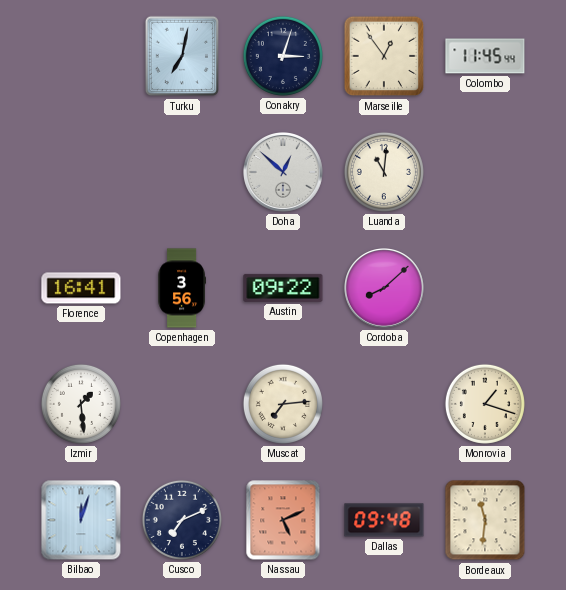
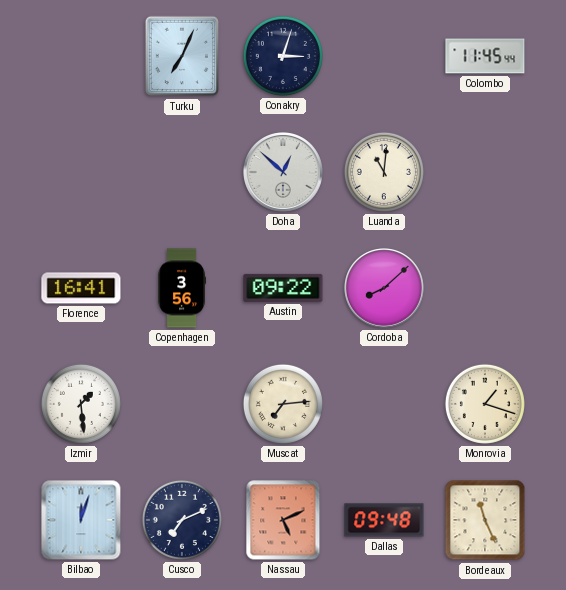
Turku: 7:02 -> 7:04 (181, 56)
Marseille: 12:54 -> none (384, 56)
Bordeaux: 11:31 -> 11:26 (485, 520)
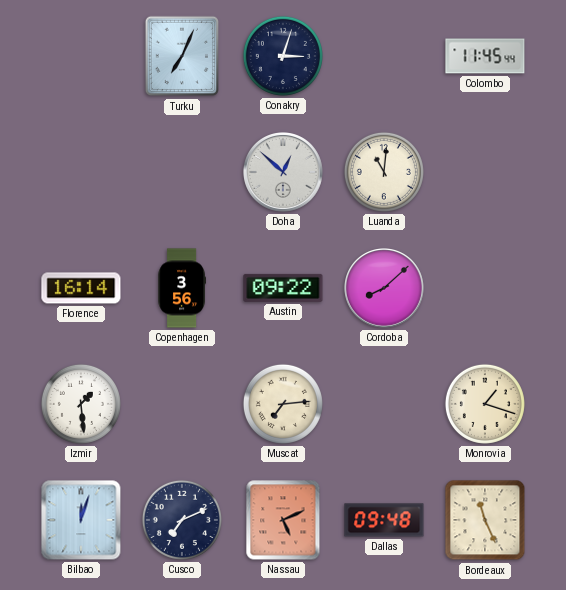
Florence: 16:41 -> 16:14 (81, 288)
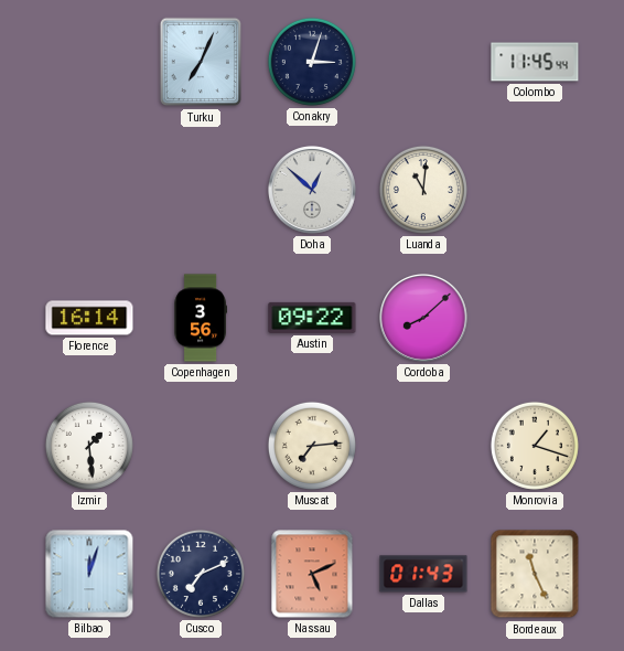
Dallas: 09:48 -> 01:43 (423, 574)
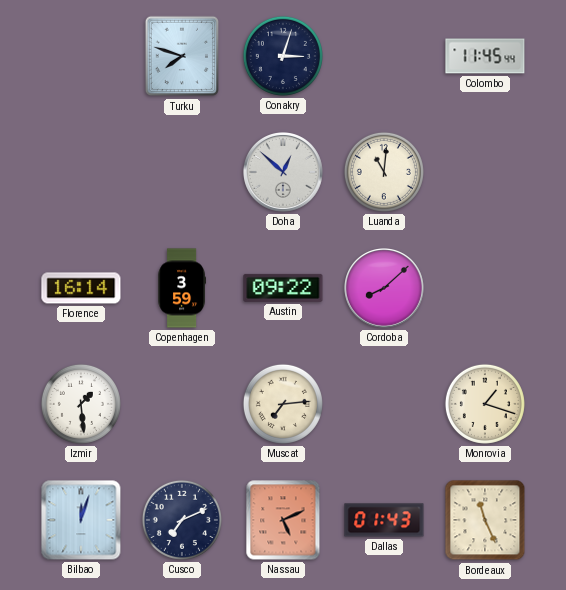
Turku: 7:04 -> 7:48 (181, 56)
Copenhagen: 3:56 -> 3:59 (181, 288)
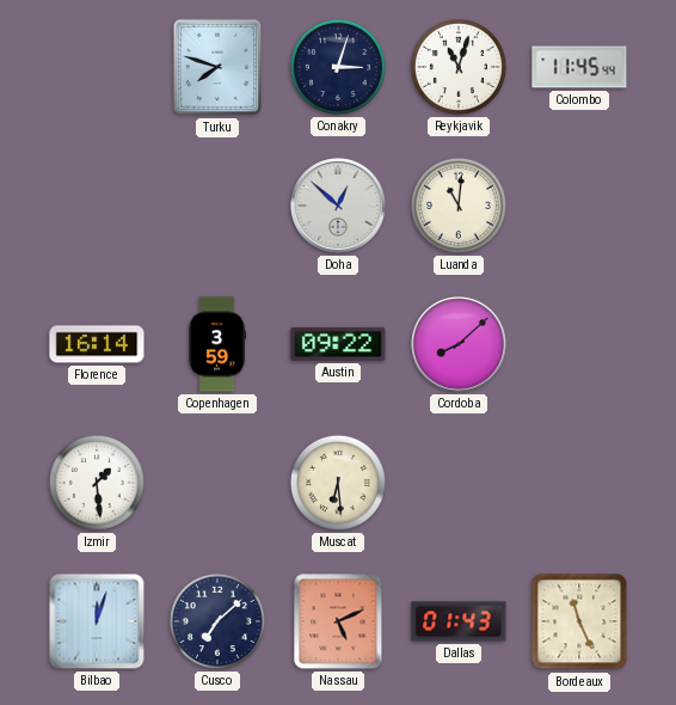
Reykjavik: none -> 11:03 (459, 67)
Muscat: 7:14 -> 6:29 (338, 483)
Monrovia: 1:18 -> none (485, 404)
Cusco: 7:11 -> 7:08 (217, 621)
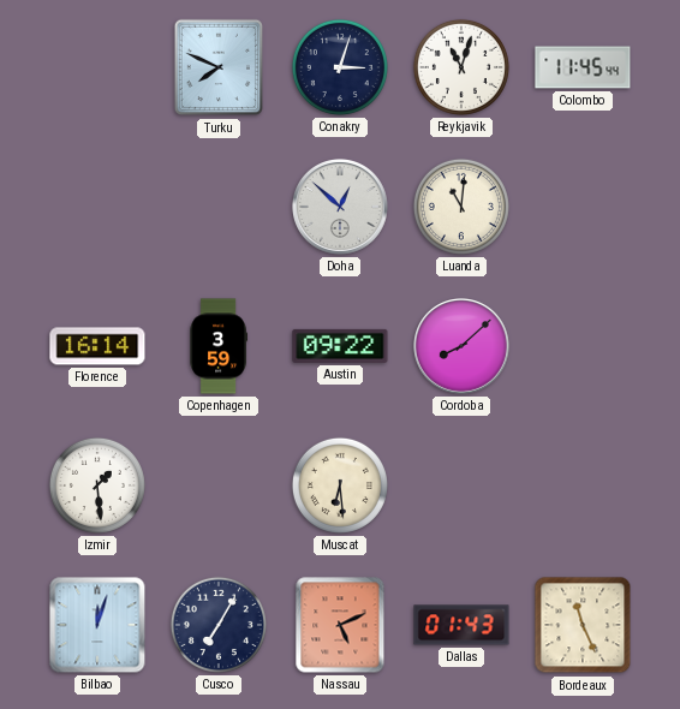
Turku: 7:48 -> 7:49 (217, 67)
Cusco: 7:08 -> 7:05 (219, 625)
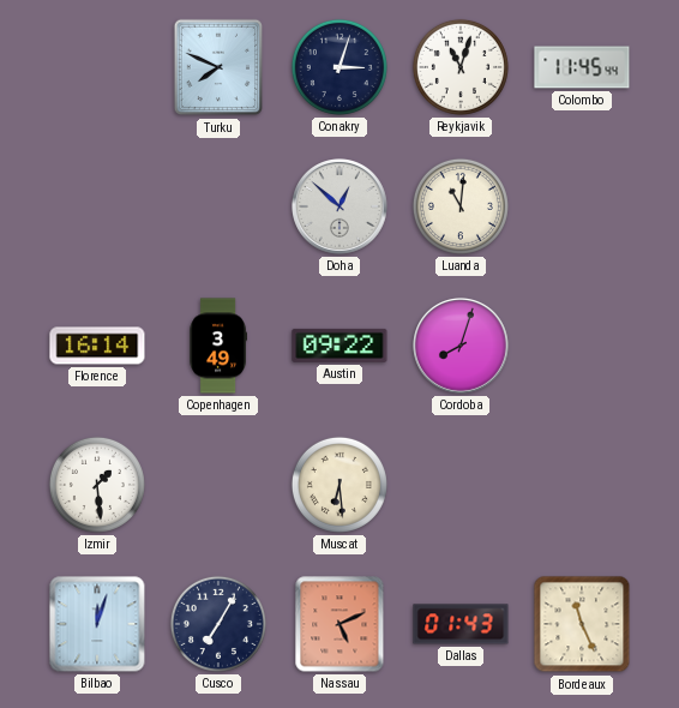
Copenhagen: 3:59 -> 3:49 (217, 346)
Cordoba: 8:08 -> 8:03 (462, 347)
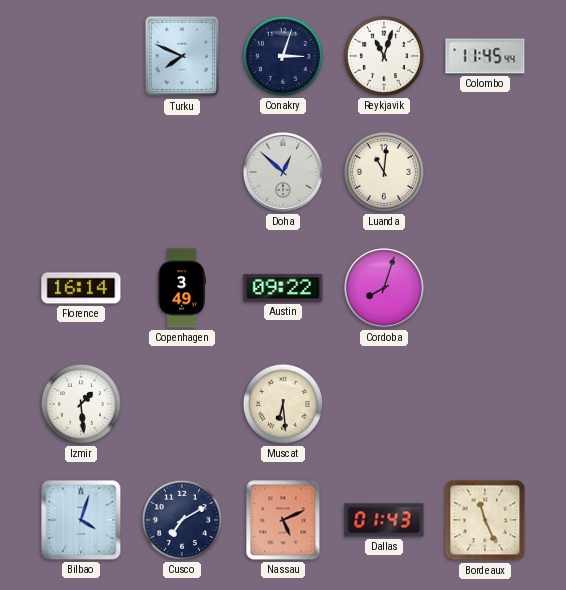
Bilbao: 12:03 -> 4:03 (81, 520)
Cusco: 7:05 -> 7:10 (182, 520)
